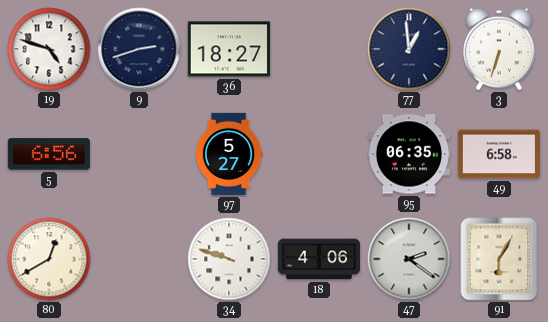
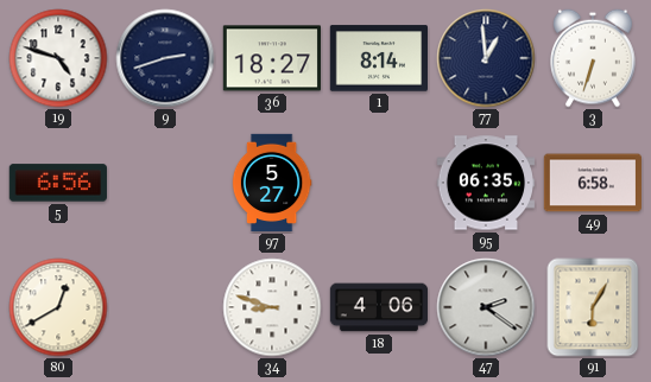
1: none -> 8:14 (378, 58)
34: 9:48 -> 8:48 (272, 307)
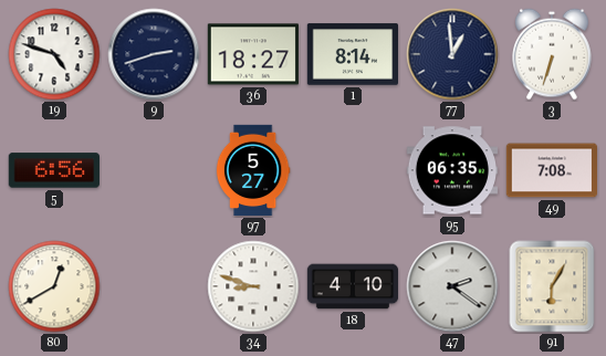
49: 6:58 -> 7:08 (551, 170)
18: 4:06 -> 4:10 (353, 286)
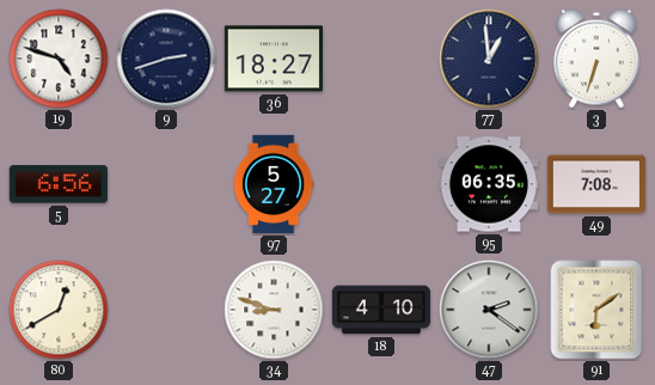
1: 8:14 -> none (352, 54)
91: 6:05 -> 6:09 (596, 310)
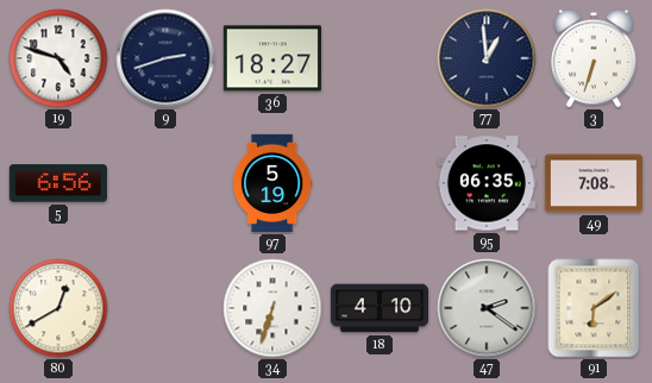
97: 5:27 -> 5:19 (272, 183)
34: 8:48 -> 6:33 (272, 308)
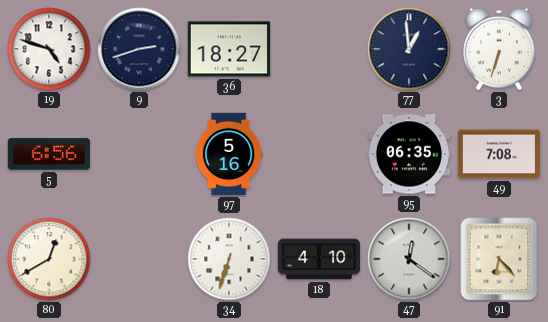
97: 5:19 -> 5:16 (229, 154)
47: 2:21 -> 12:21 (409, 259)
91: 6:09 -> 6:23 (499, 259)
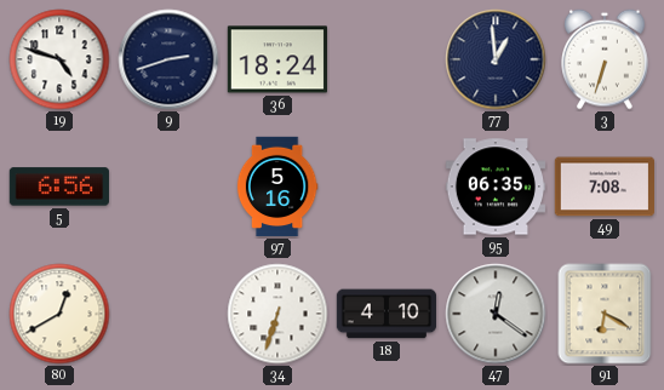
36: 18:27 -> 18:24 (276, 59)
91: 6:23 -> 6:20 (605, 314)
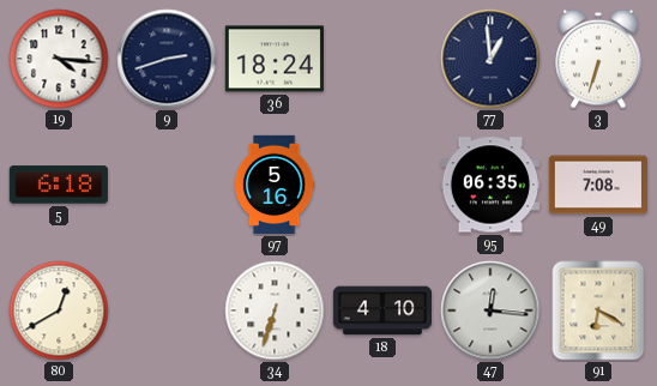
19: 4:48 -> 4:16 (59, 59)
5: 6:56 -> 6:18 (59, 185)
47: 12:21 -> 12:16 (490, 310)
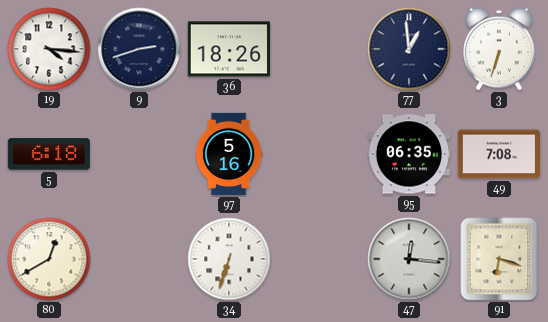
36: 18:24 -> 18:26 (228, 49)
18: 4:10 -> none (382, 310)
91: 6:20 -> 6:18 (499, 259)
